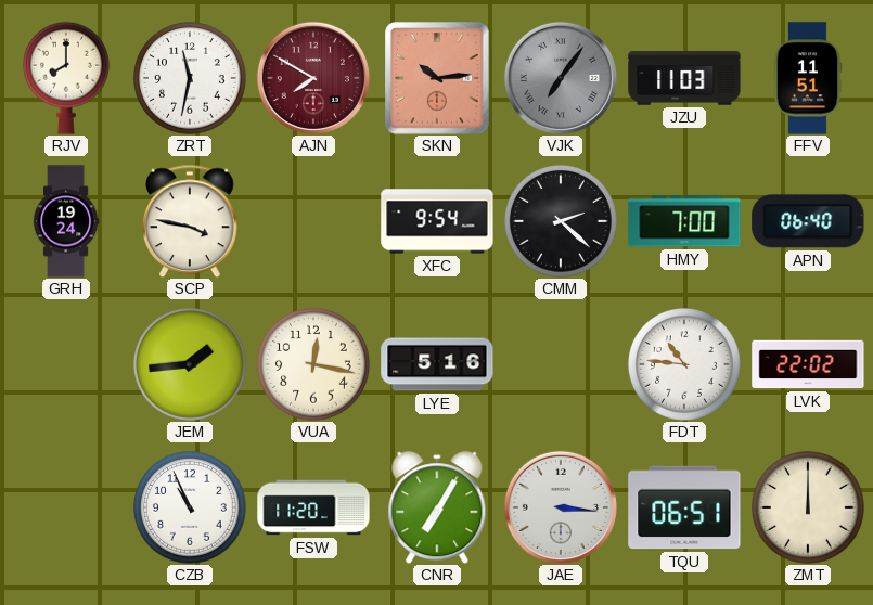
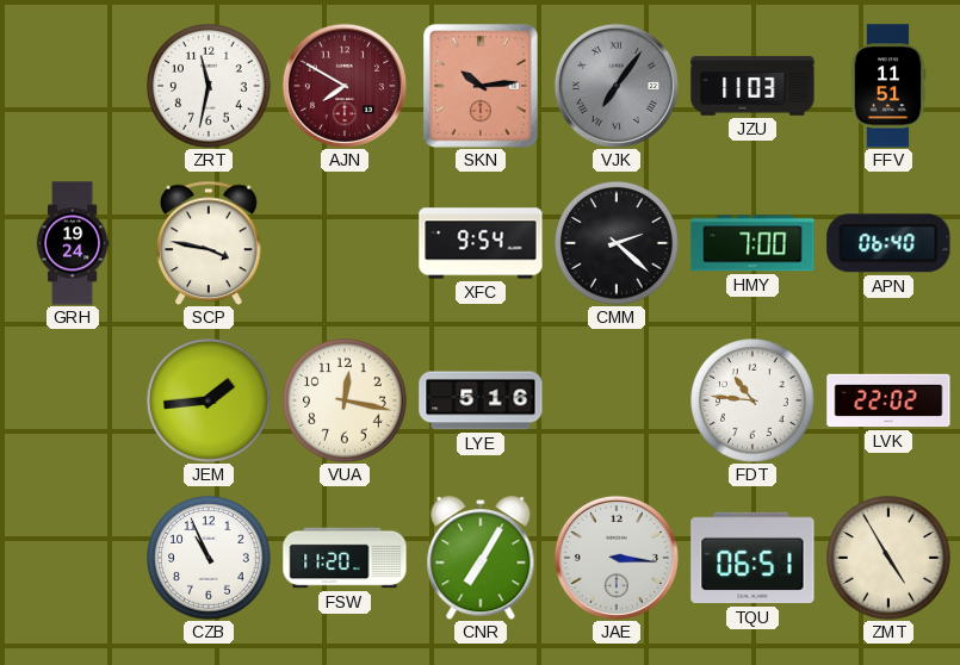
RJV: 8:00 -> none (66, 78)
ZMT: 12:00 -> 4:55 (890, 559)
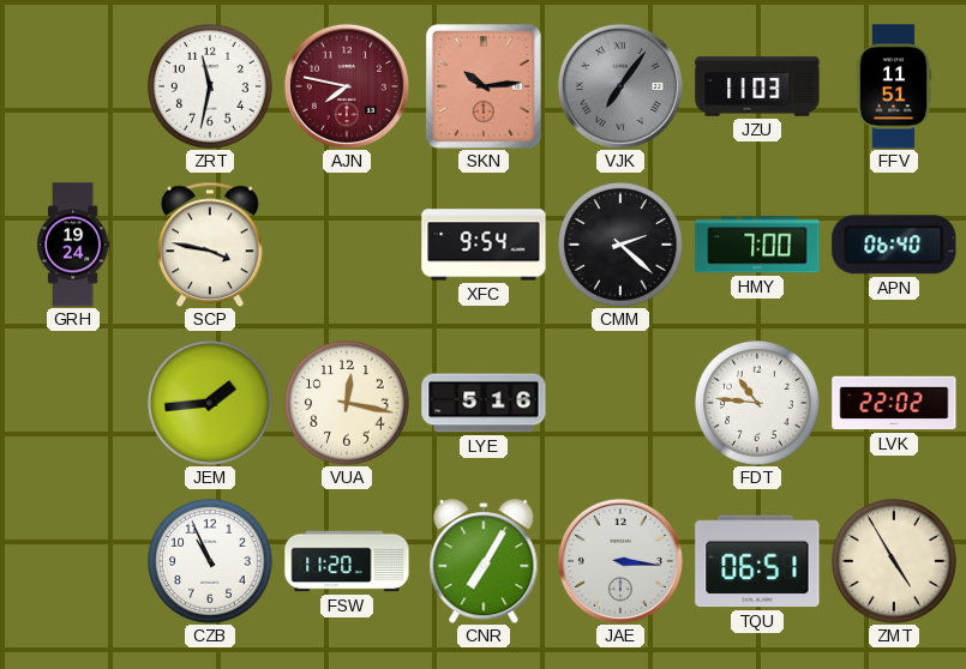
AJN: 7:50 -> 7:47 (347, 86)
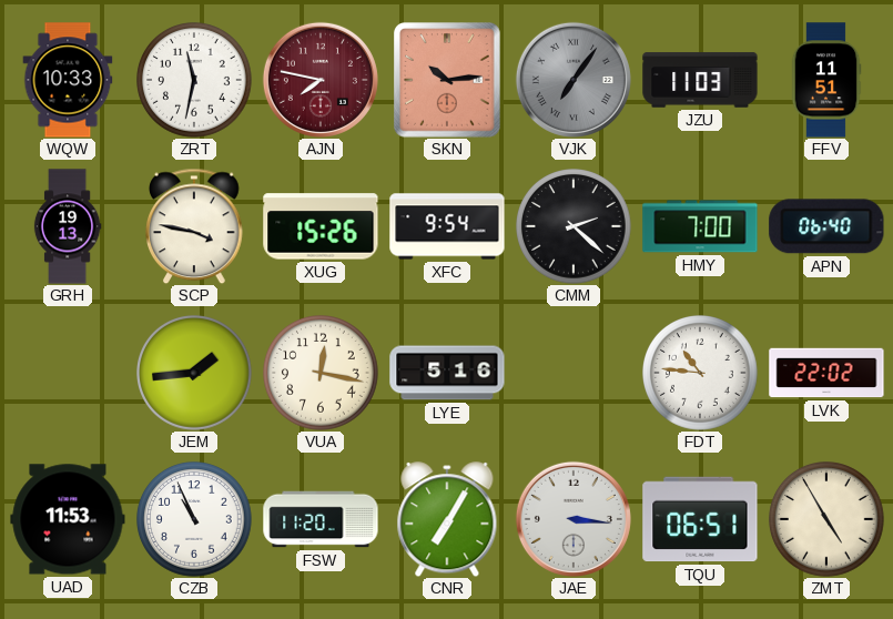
WQW: none -> 10:33 (68, 80)
GRH: 19:24 -> 19:13 (68, 226)
XUG: none -> 15:26 (321, 226)
UAD: none -> 11:53 (68, 519)
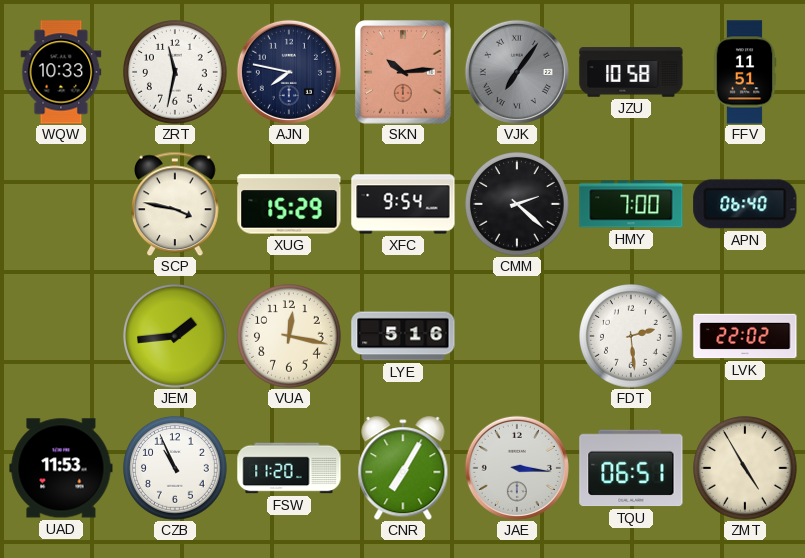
AJN dial: burgundy -> navy (289, 72)
JZU: 11:03 -> 10:58 (631, 72)
GRH: 19:13 -> none (68, 226)
XUG: 15:26 -> 15:29 (289, 204)
FDT: 10:46 -> 2:29 (632, 337)
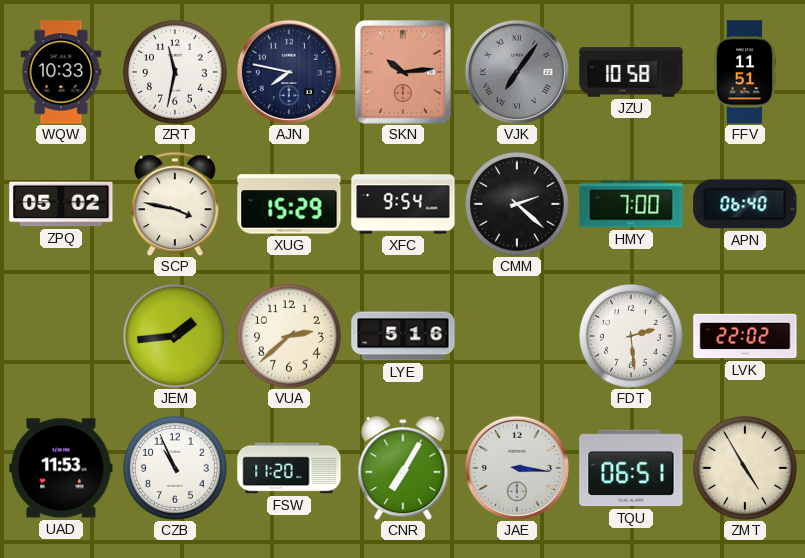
ZPQ: none -> 05:02 (61, 204)
VUA: 12:17 -> 2:38 (290, 337)
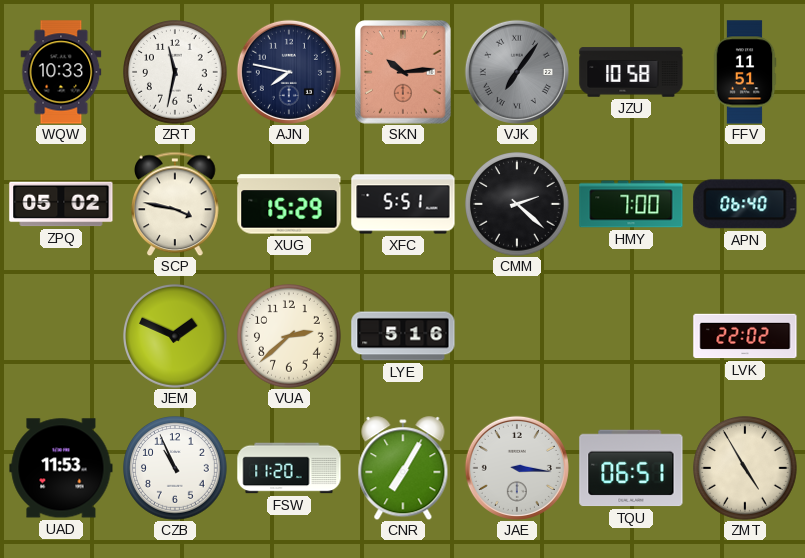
XFC: 9:54 -> 5:51 (403, 204)
JEM: 1:44 -> 1:49 (176, 337)
FDT: 2:29 -> none (632, 337)
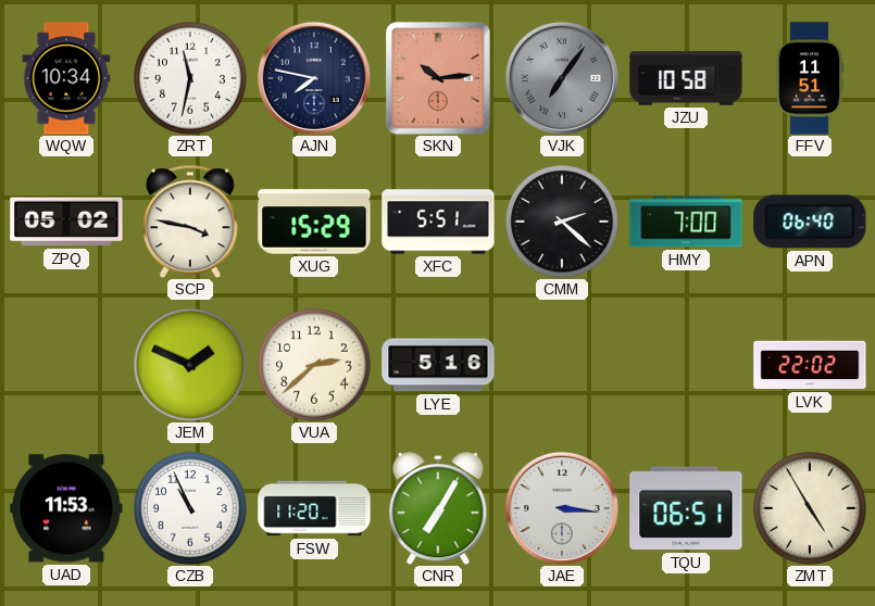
WQW: 10:33 -> 10:34 (66, 78)
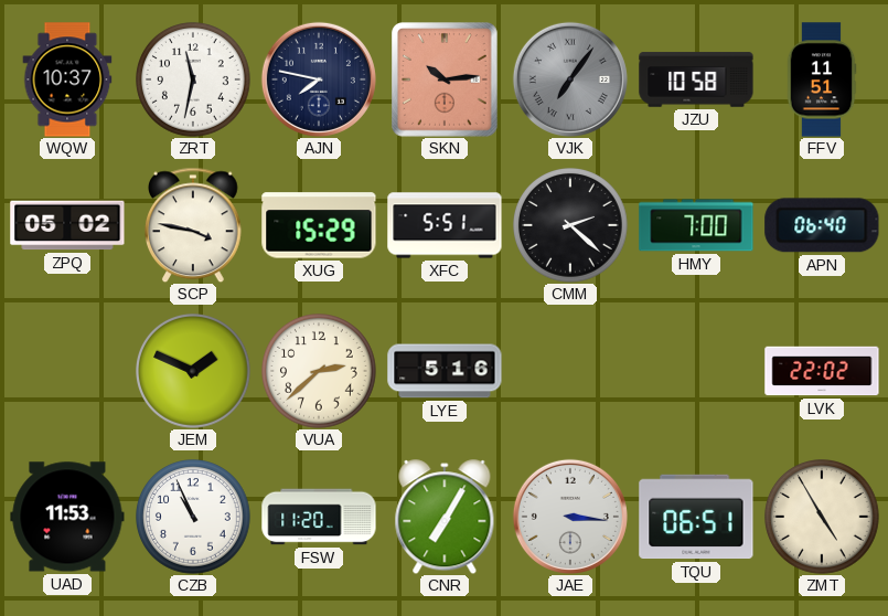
WQW: 10:34 -> 10:37 (67, 79)
